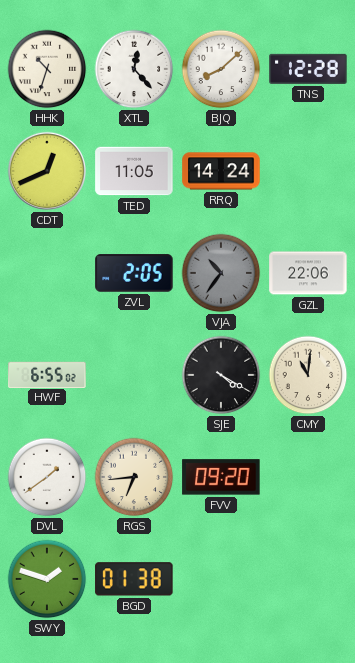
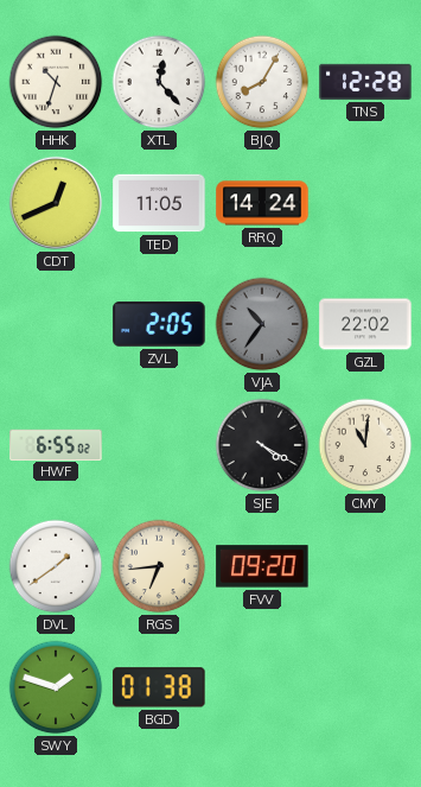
BJQ: 8:08 -> 8:05 (262, 82)
GZL: 22:06 -> 22:02 (365, 324)
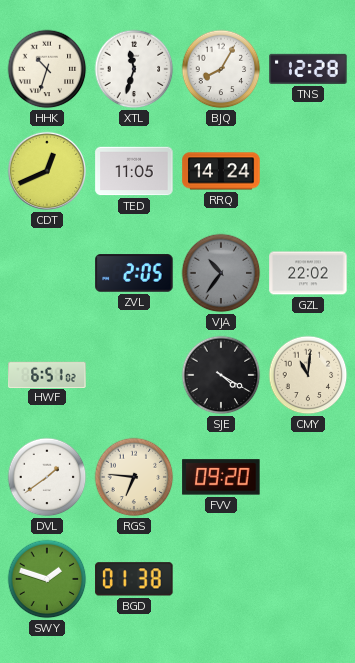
XTL: 12:23 -> 11:33 (134, 69)
HWF: 6:55 -> 6:51 (47, 374)
RGS: 6:44 -> 6:46 (134, 477)
